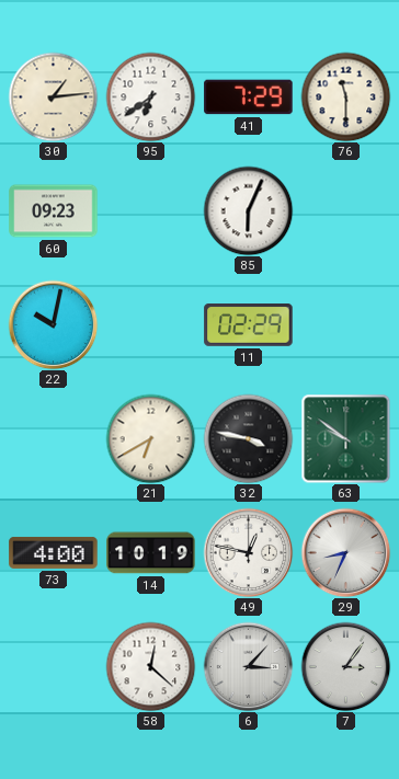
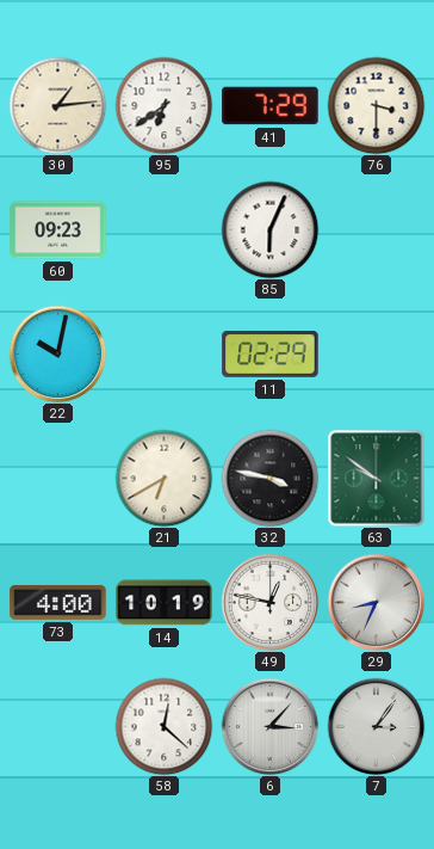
76: 11:30 -> 3:30 (376, 105)
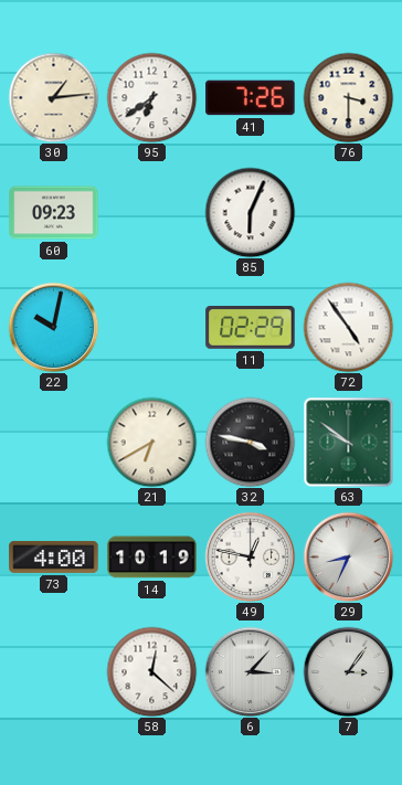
41: 7:29 -> 7:26 (251, 98)
72: none -> 4:54 (348, 327)
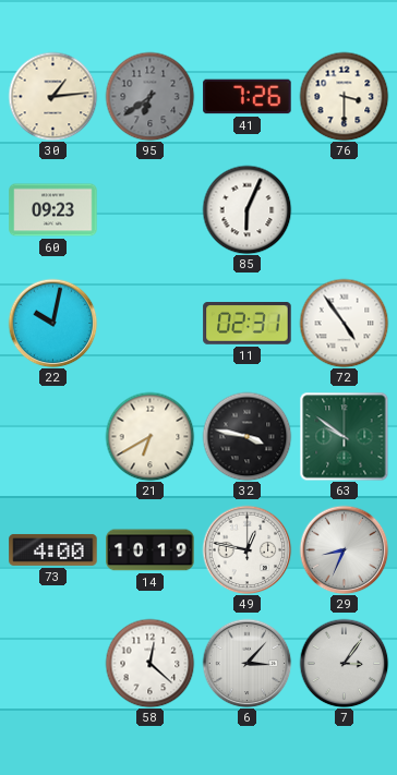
95 dial: white -> grey (149, 96)
11: 02:29 -> 02:31 (248, 324)
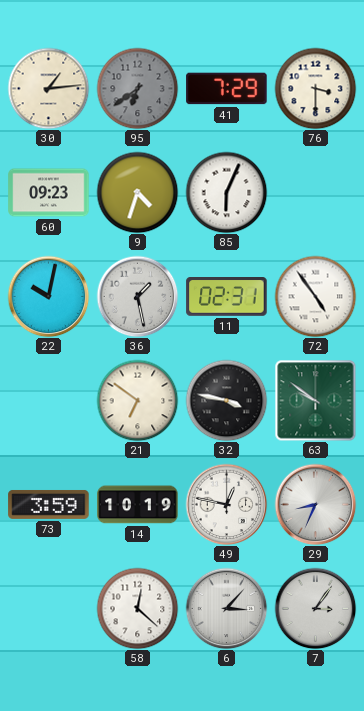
41: 7:26 -> 7:29 (227, 89)
9: none -> 4:33 (137, 192)
36: none -> 1:28 (137, 296)
21: 6:40 -> 6:51 (137, 400)
73: 4:00 -> 3:59 (49, 504)
